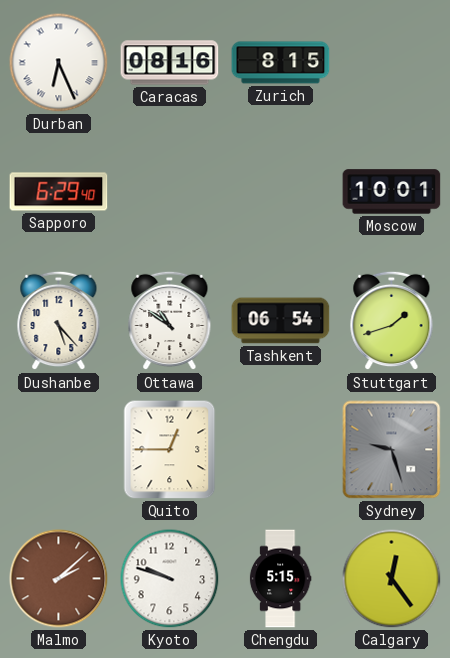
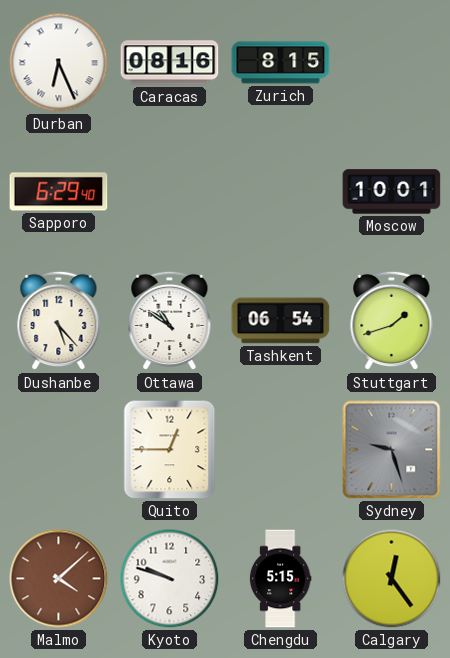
Malmo: 2:08 -> 4:08 (59, 579)
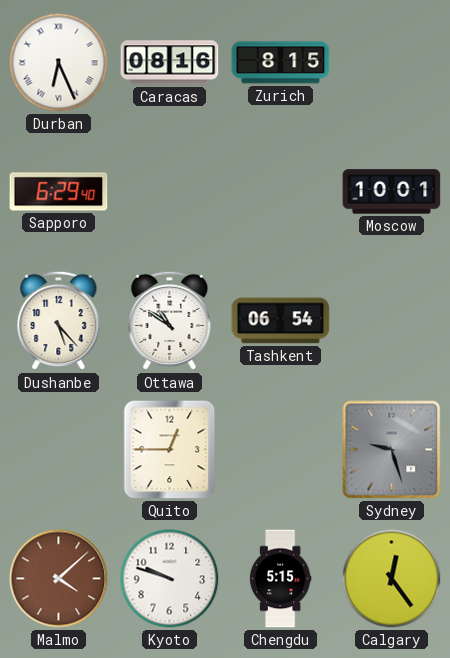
Stuttgart: 1:42 -> none (392, 321)
